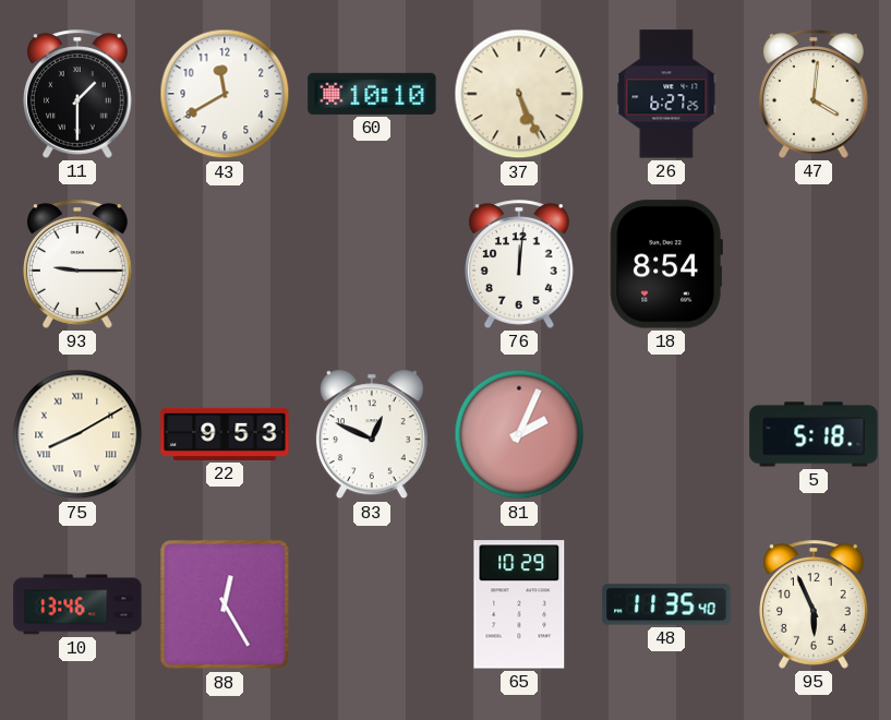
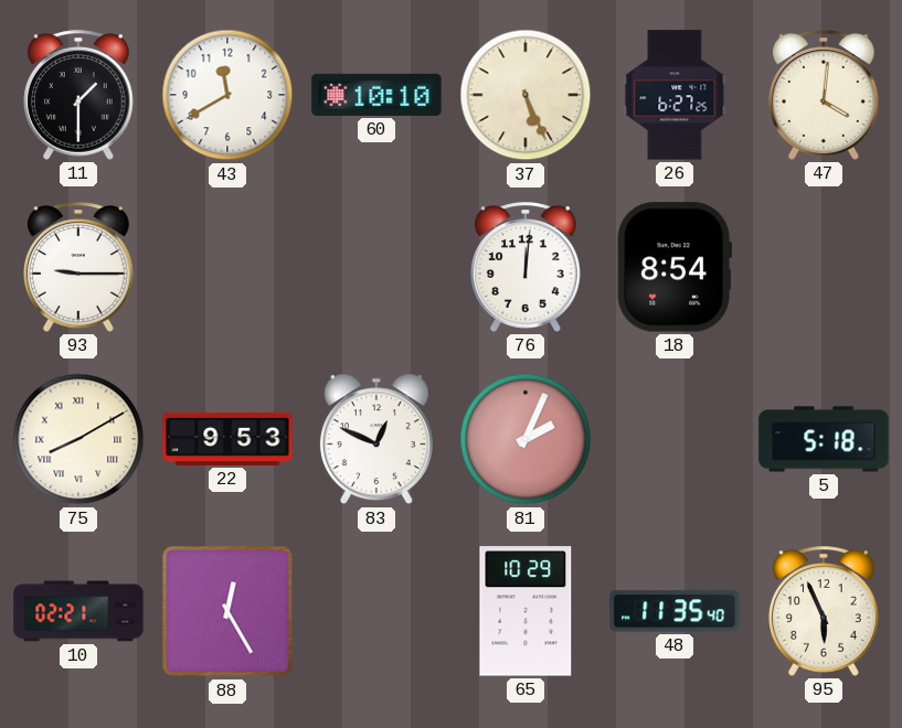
10: 13:46 -> 02:21 (78, 611)
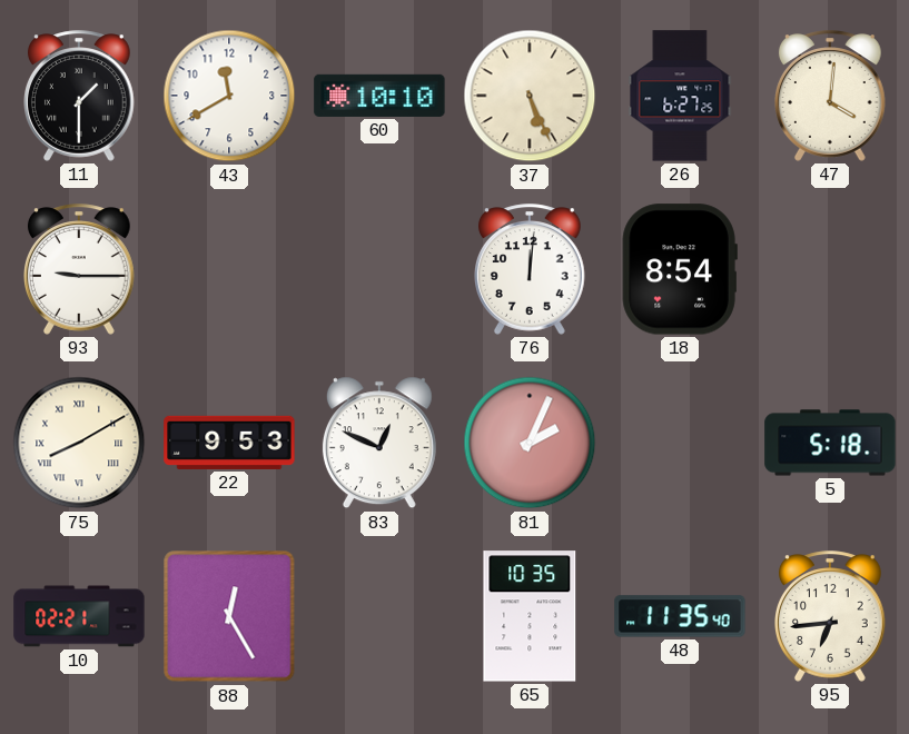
65: 10:29 -> 10:35 (530, 616)
95: 5:56 -> 6:44 (831, 616)
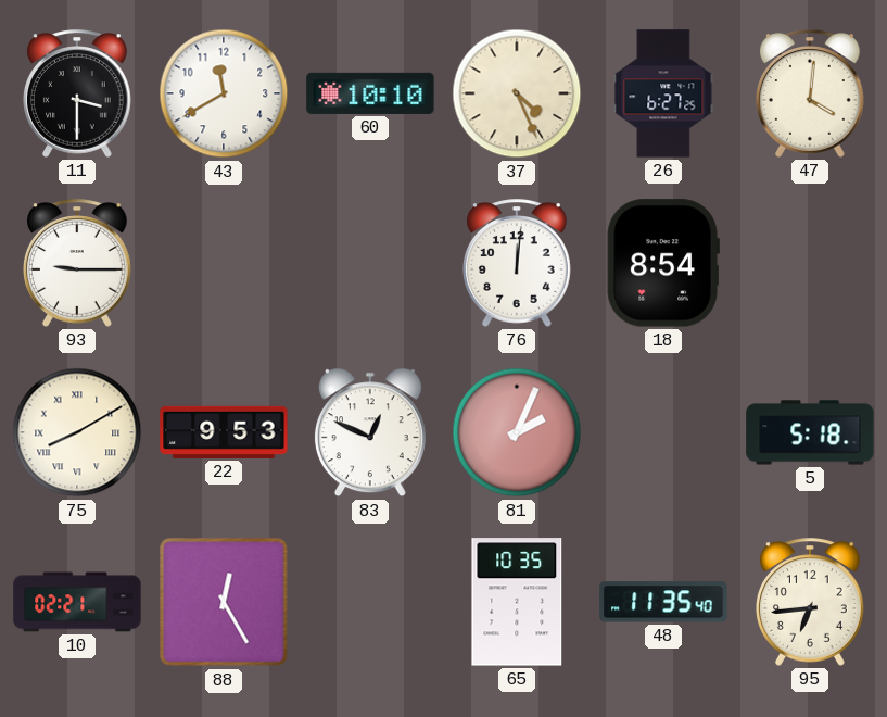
11: 1:30 -> 3:30 (78, 93)
37: 5:26 -> 4:26 (517, 93)
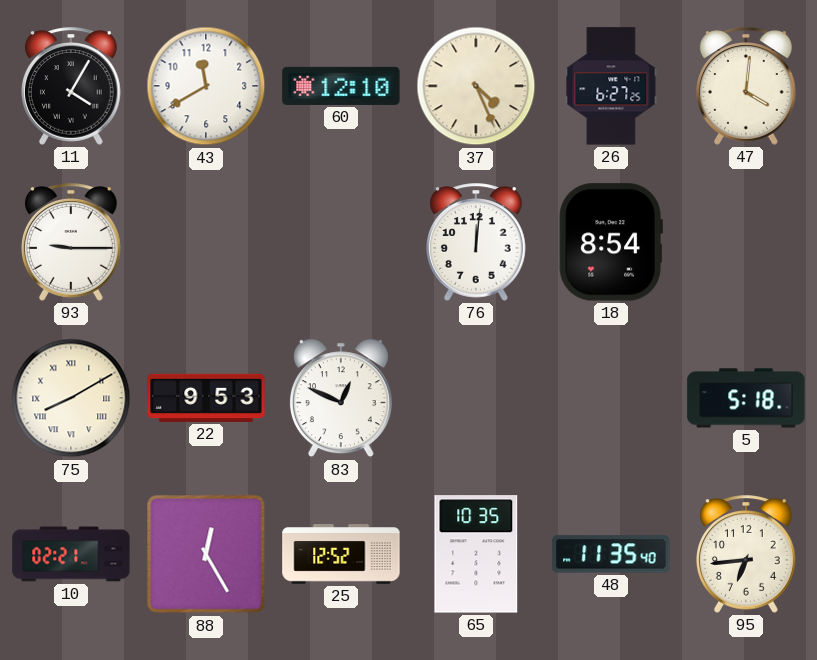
11: 3:30 -> 4:05 (72, 86)
60: 10:10 -> 12:10 (341, 86)
81: 2:04 -> none (517, 432)
25: none -> 12:52 (341, 554)
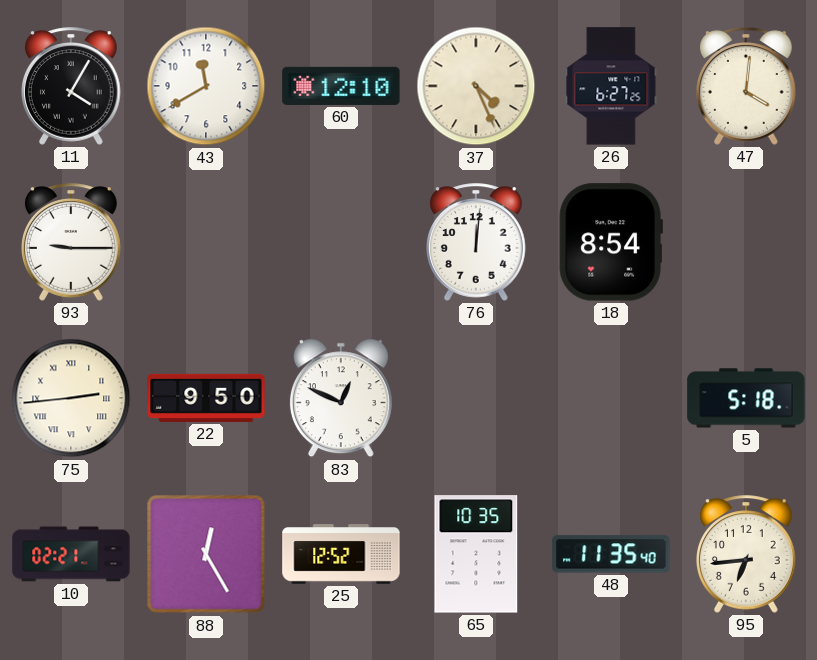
75: 8:10 -> 2:44 (71, 398)
22: 9:53 -> 9:50 (206, 398)
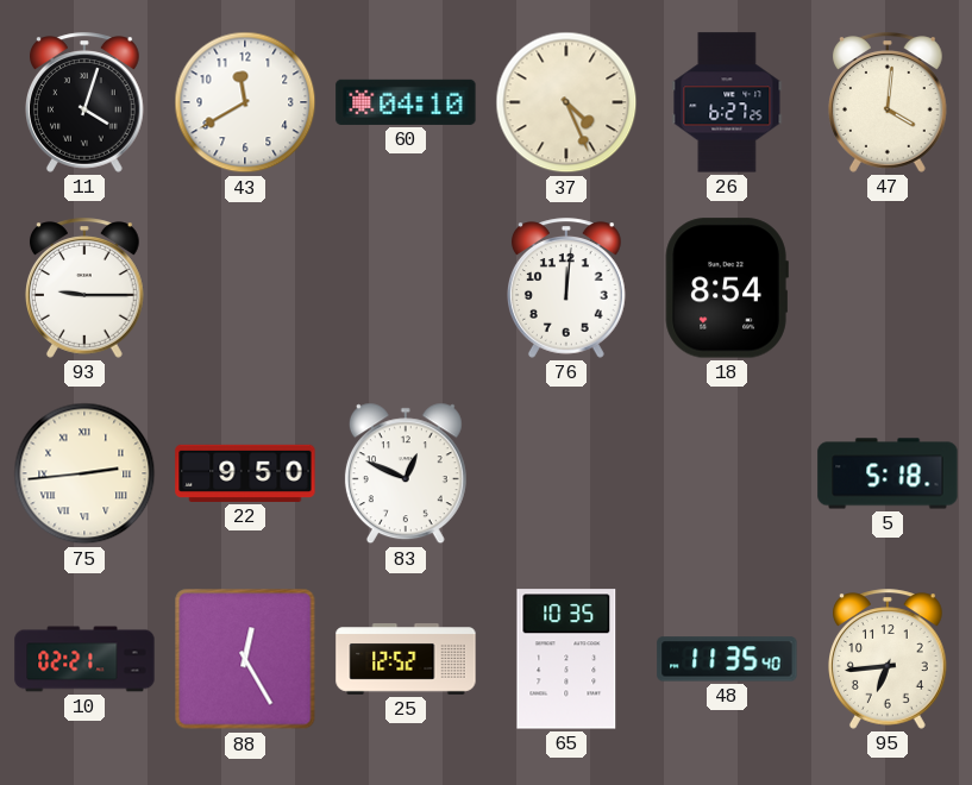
11: 4:05 -> 4:03 (86, 102)
60: 12:10 -> 04:10 (406, 102)
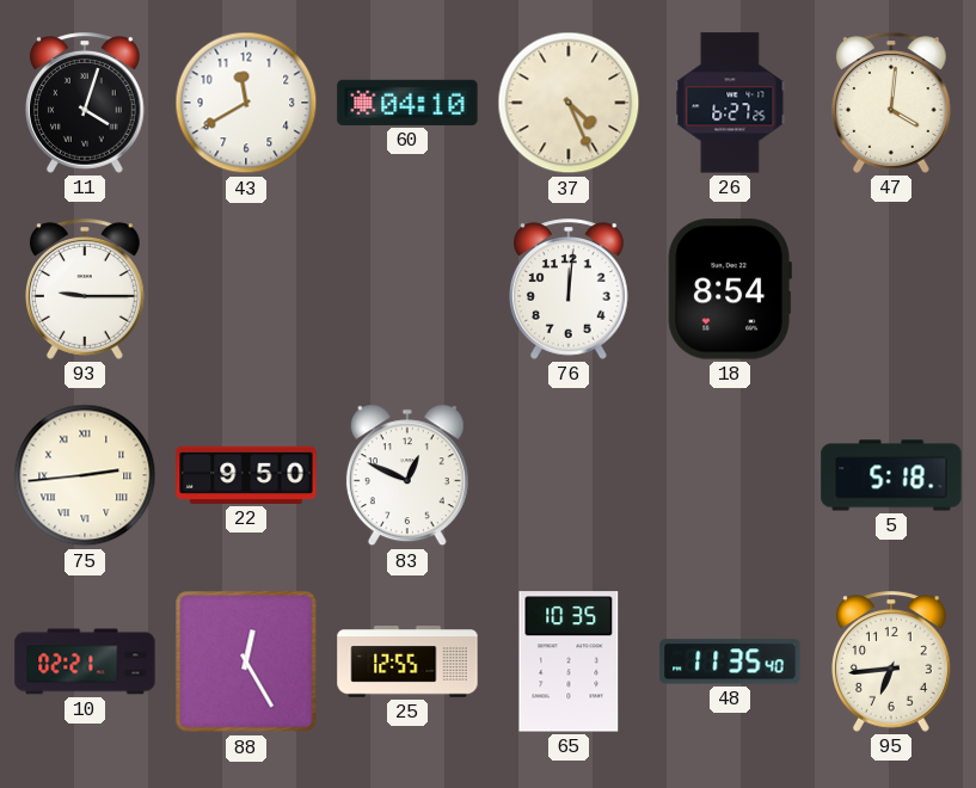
25: 12:52 -> 12:55 (407, 661)
